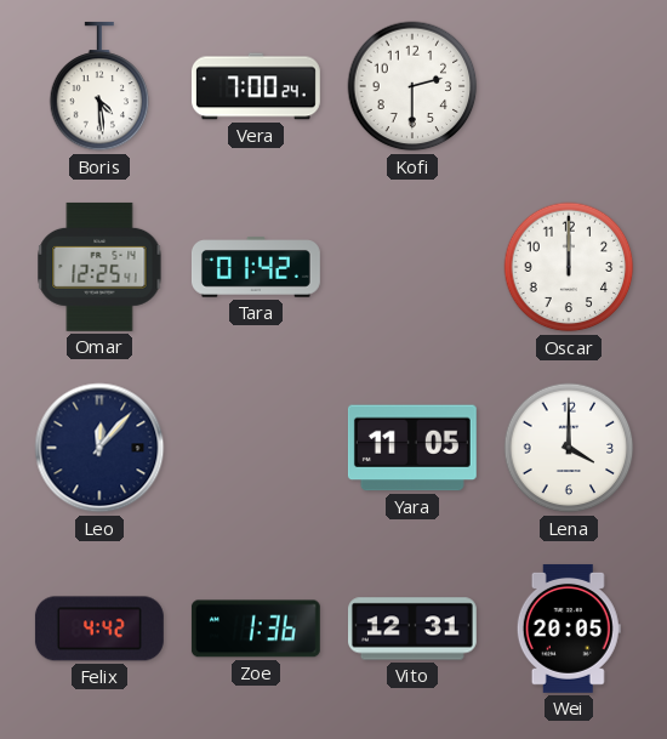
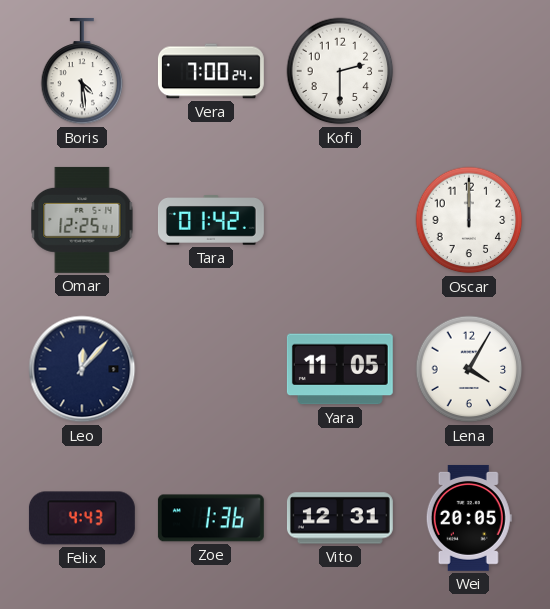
Lena: 4:00 -> 4:05 (469, 369)
Felix: 4:42 -> 4:43 (82, 518)
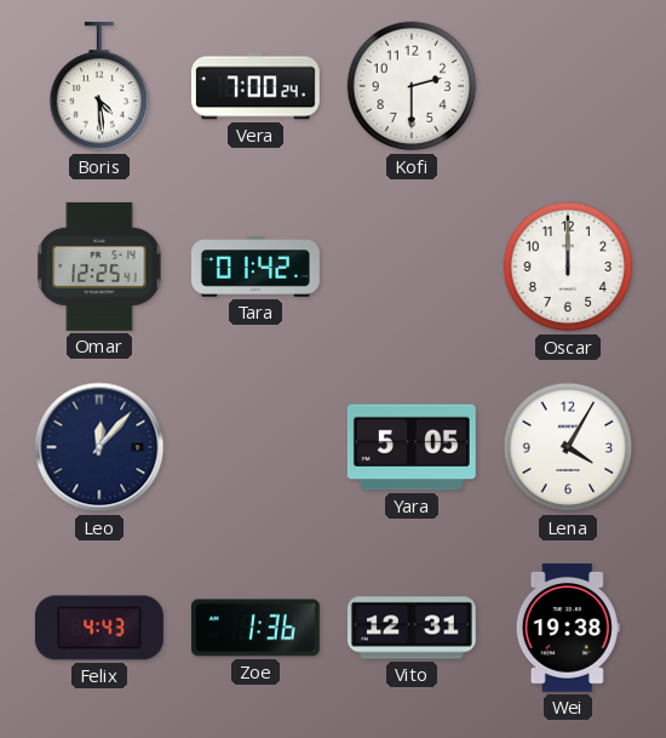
Yara: 11:05 -> 5:05 (412, 447)
Wei: 20:05 -> 19:38 (568, 628)
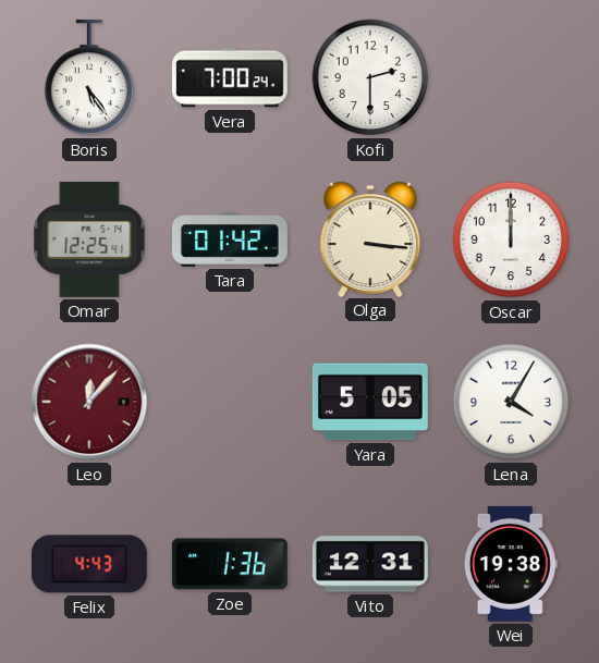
Boris: 4:29 -> 5:24 (89, 77)
Olga: none -> 3:16 (370, 238)
Leo dial: navy -> burgundy (89, 402)
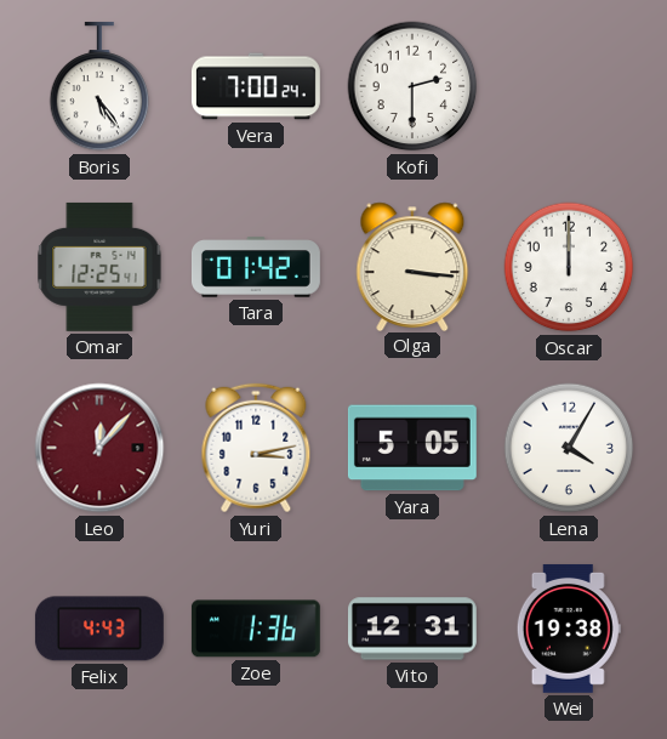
Yuri: none -> 3:13 (256, 448)
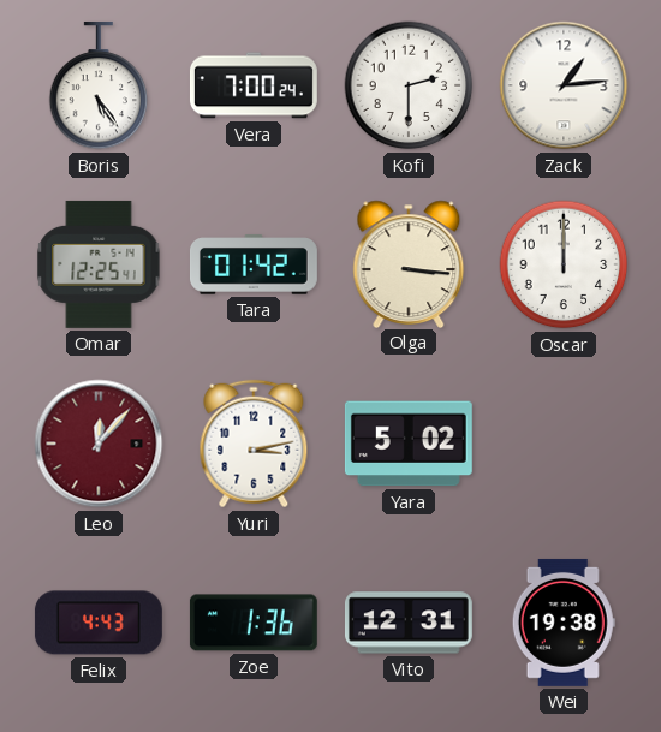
Zack: none -> 1:14 (564, 85)
Yara: 5:05 -> 5:02 (409, 444)
Lena: 4:05 -> none (569, 448)
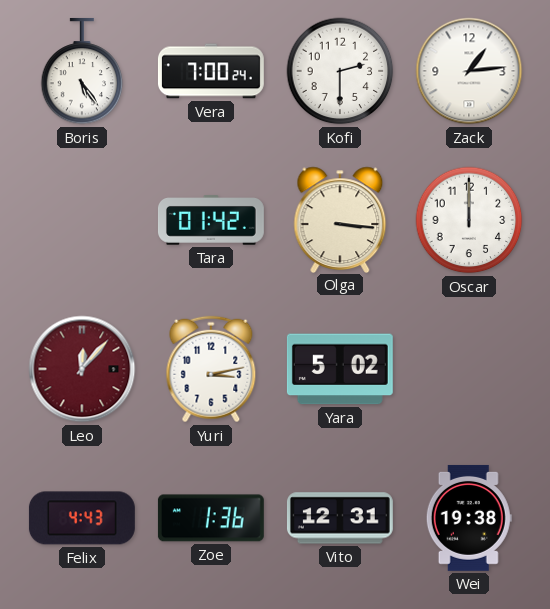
Omar: 12:25 -> none (99, 264)
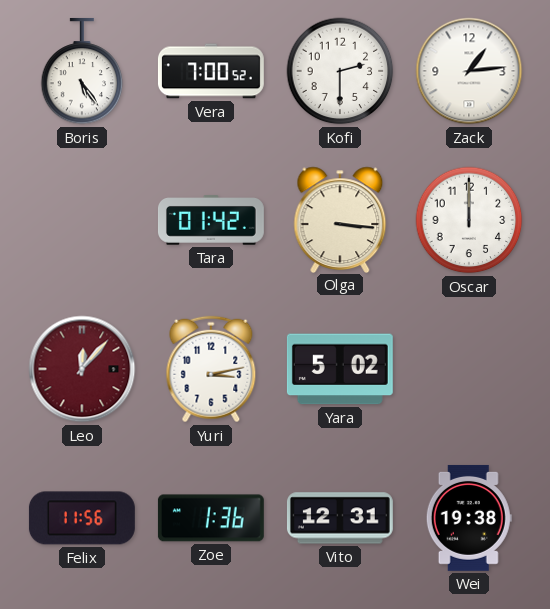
Vera: 7:00:24 -> 7:00:52 (211, 71)
Felix: 4:43 -> 11:56 (82, 518)
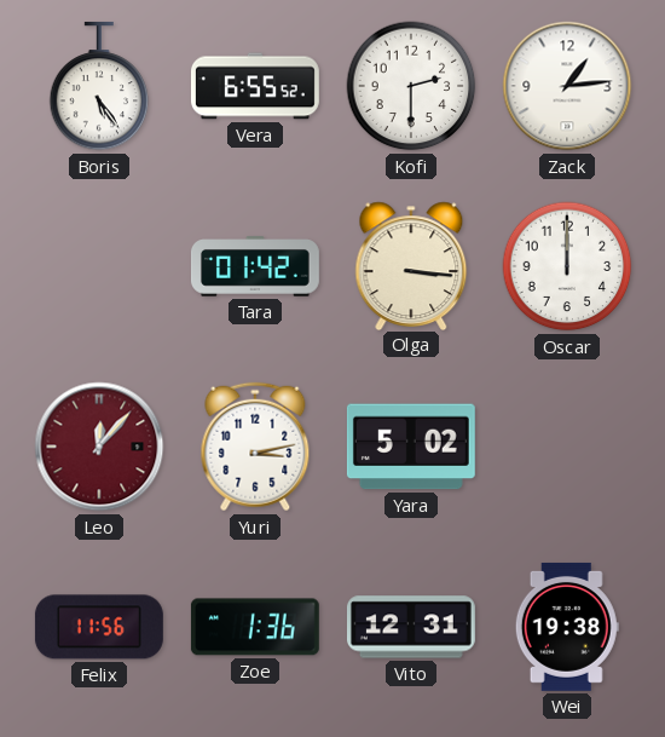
Vera: 7:00 -> 6:55 (255, 86)
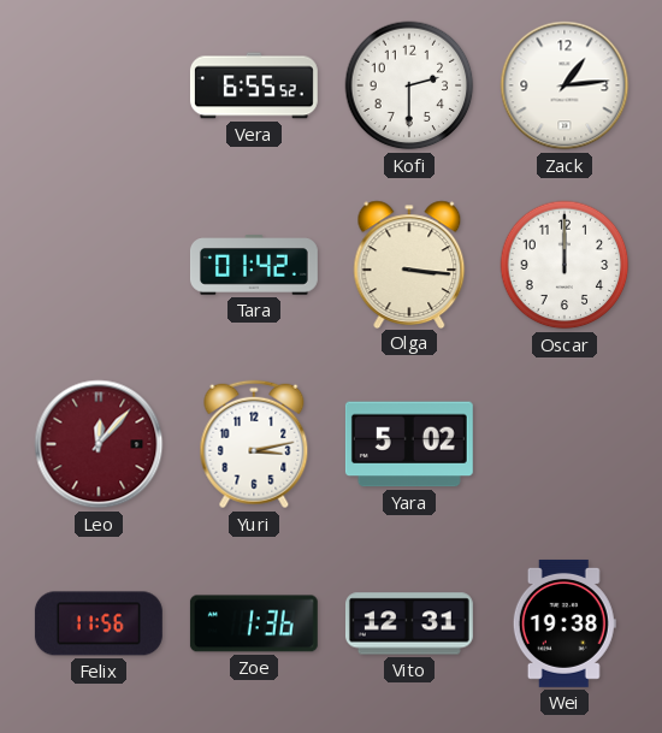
Boris: 5:24 -> none (99, 86)
